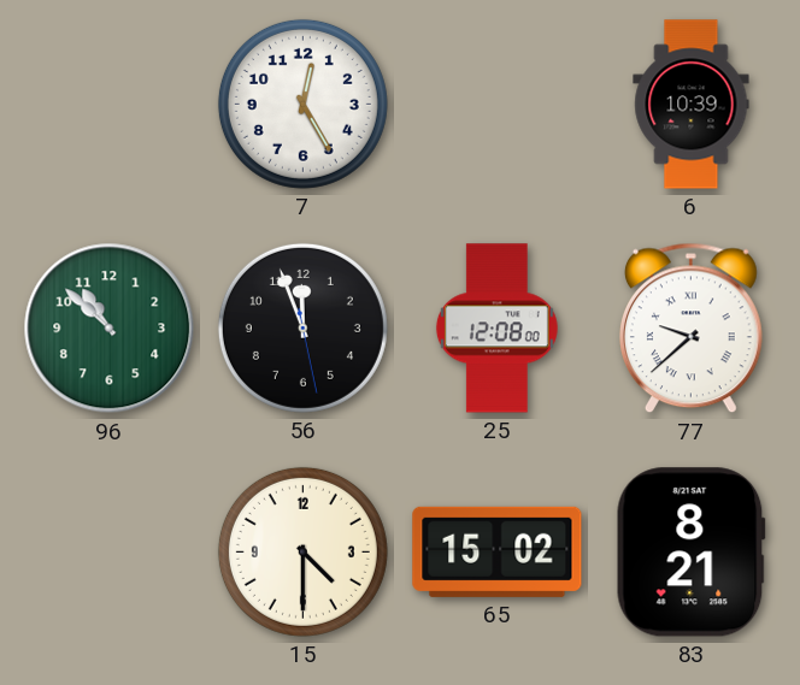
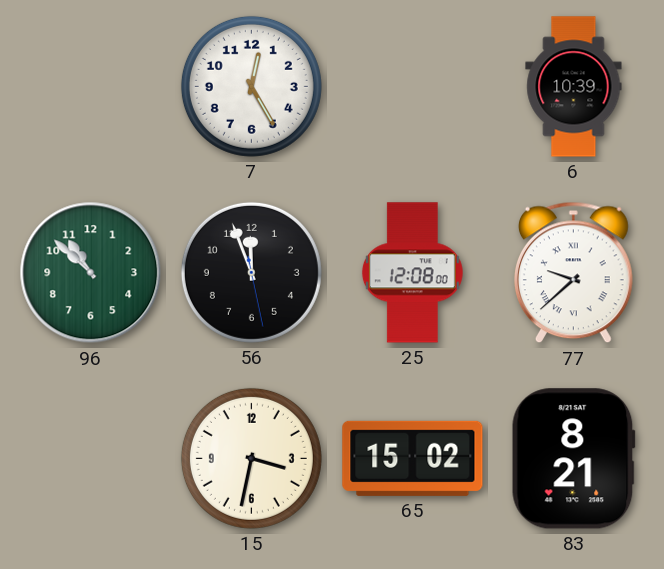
15: 4:30 -> 3:32 (251, 458)
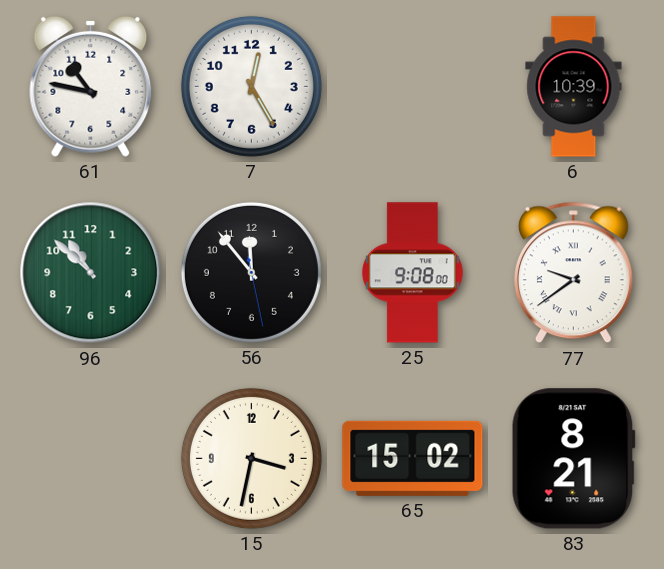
61: none -> 10:47 (91, 86)
56: 11:56 -> 11:53 (251, 272)
25: 12:08 -> 9:08 (412, 273)
77: 9:38 -> 9:39 (573, 273)
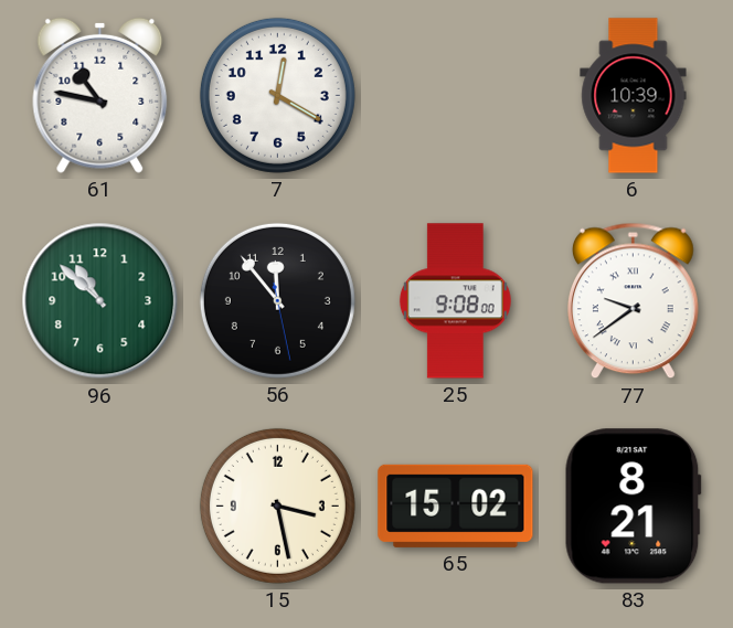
7: 12:25 -> 12:20 (277, 95)
15: 3:32 -> 3:28 (277, 505)
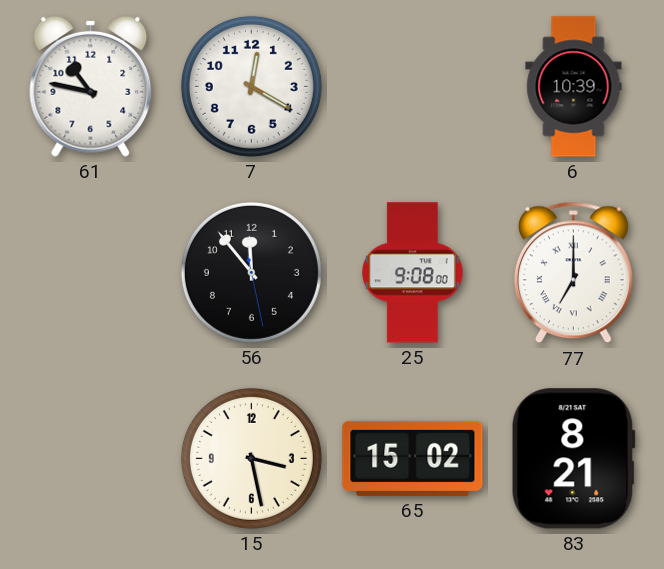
96: 10:52 -> none (100, 301)
77: 9:39 -> 7:00 (573, 273)
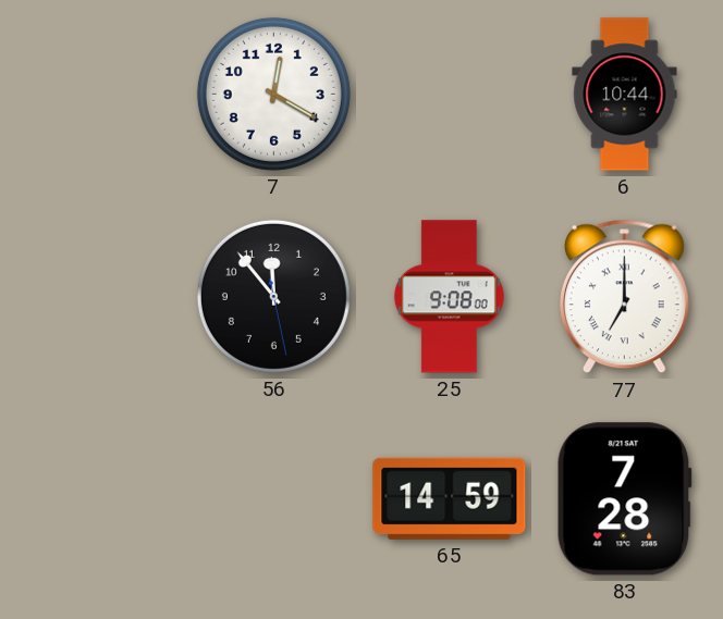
61: 10:47 -> none (91, 86)
6: 10:39 -> 10:44 (625, 95)
15: 3:28 -> none (251, 458)
65: 15:02 -> 14:59 (450, 498)
83: 8:21 -> 7:28 (624, 499)
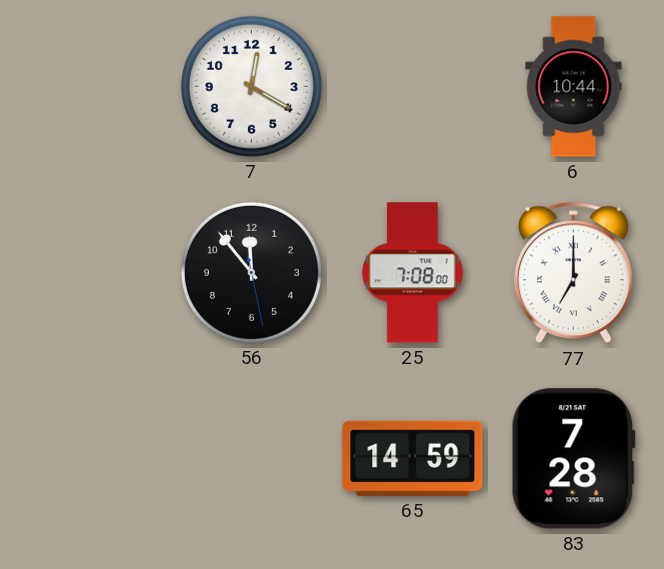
25: 9:08 -> 7:08 (412, 273)
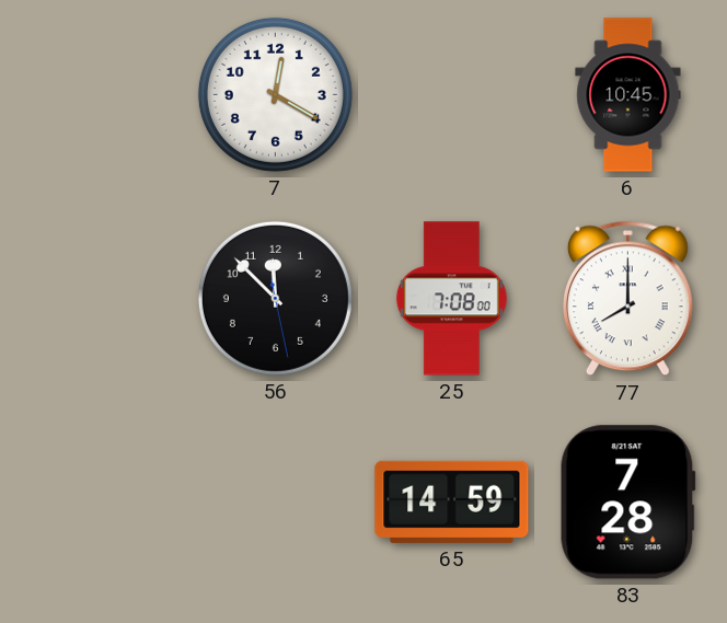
6: 10:44 -> 10:45 (628, 95)
56: 11:53 -> 11:52 (275, 298)
77: 7:00 -> 8:00 (627, 299)
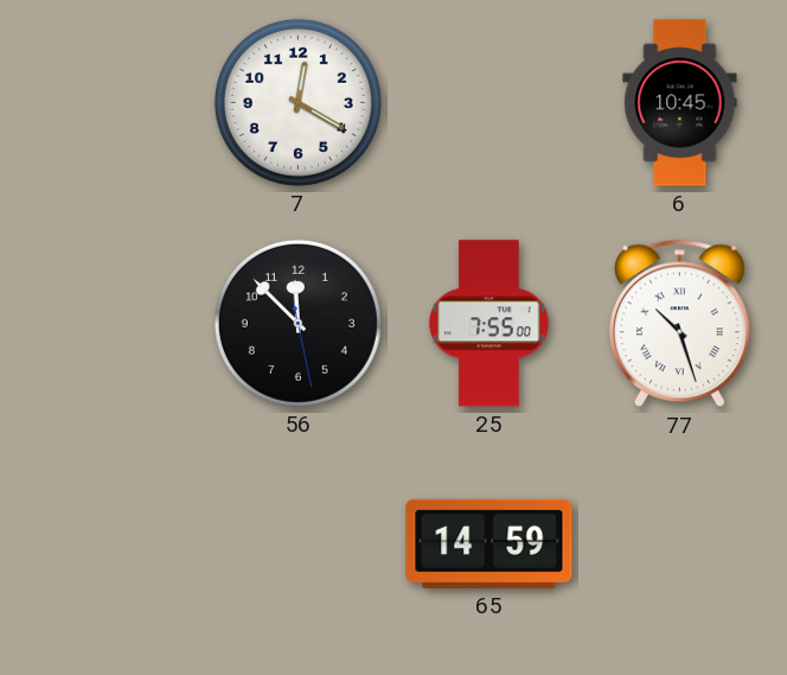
25: 7:08 -> 7:55 (488, 324)
77: 8:00 -> 10:27 (679, 324)
83: 7:28 -> none (627, 503)
